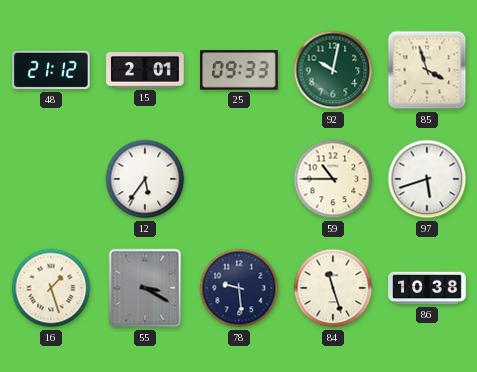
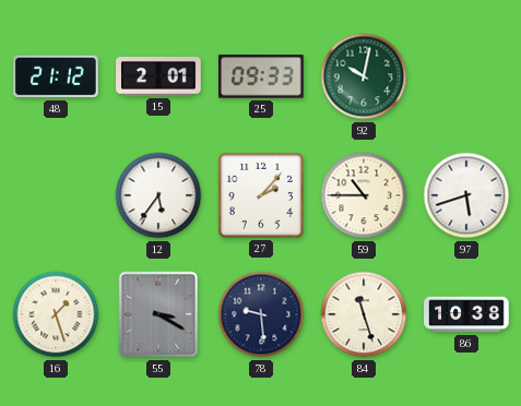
85: 3:57 -> none (427, 70)
27: none -> 2:07 (261, 195)
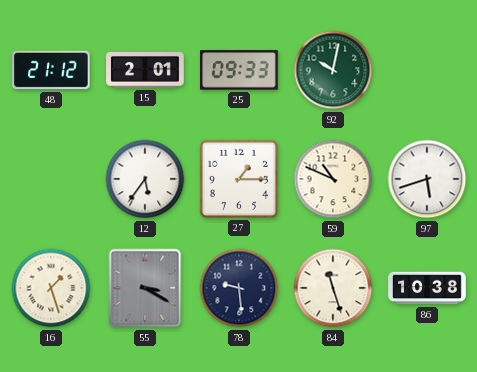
27: 2:07 -> 1:15 (239, 179)
59: 10:45 -> 10:49 (333, 179)
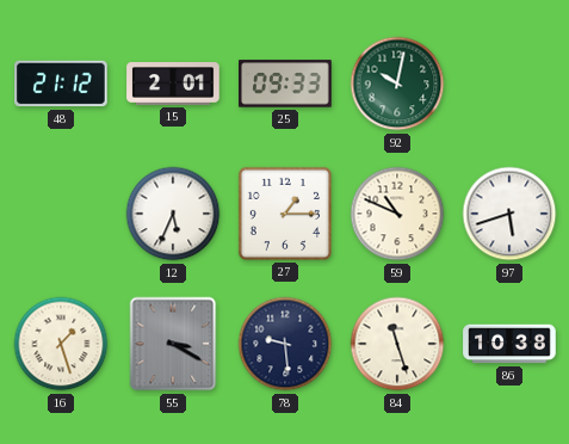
12: 5:36 -> 5:34 (173, 214)
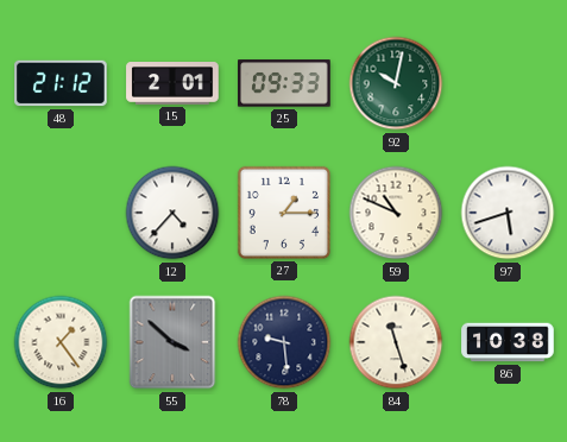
12: 5:34 -> 4:37 (172, 213)
16: 1:27 -> 1:24 (61, 342)
55: 3:20 -> 3:52 (172, 342)
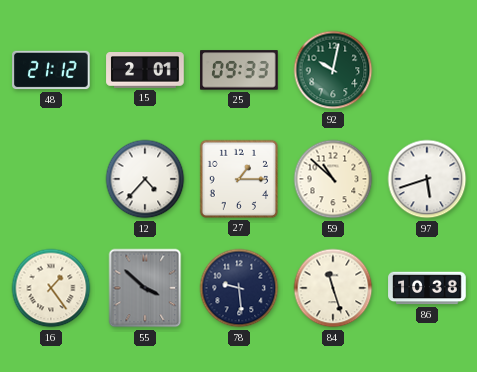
59: 10:49 -> 10:52 (333, 179)
